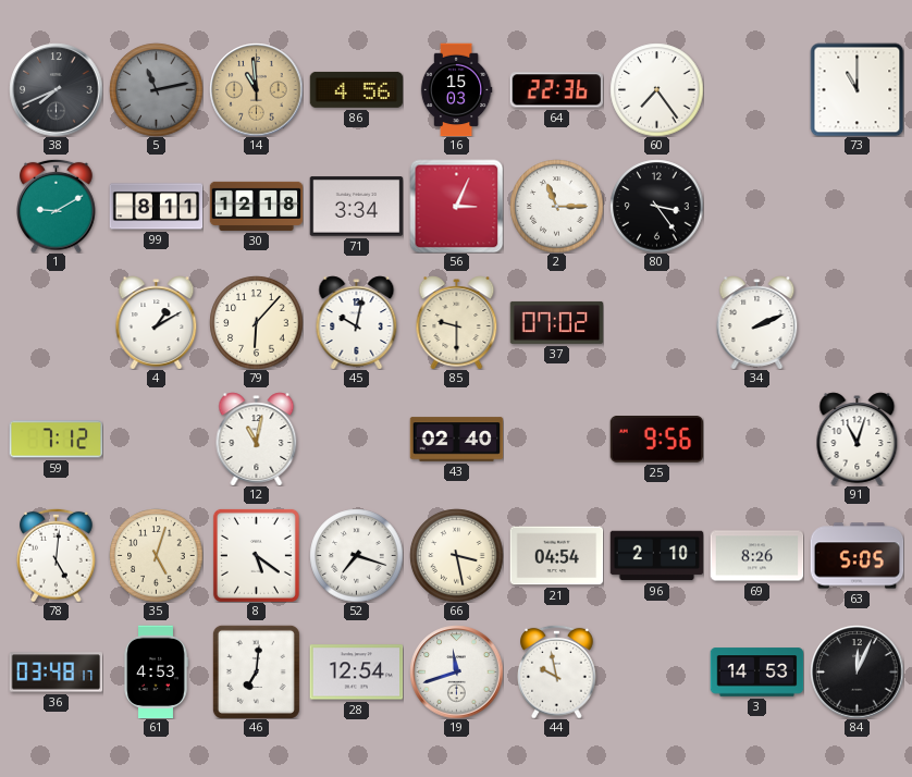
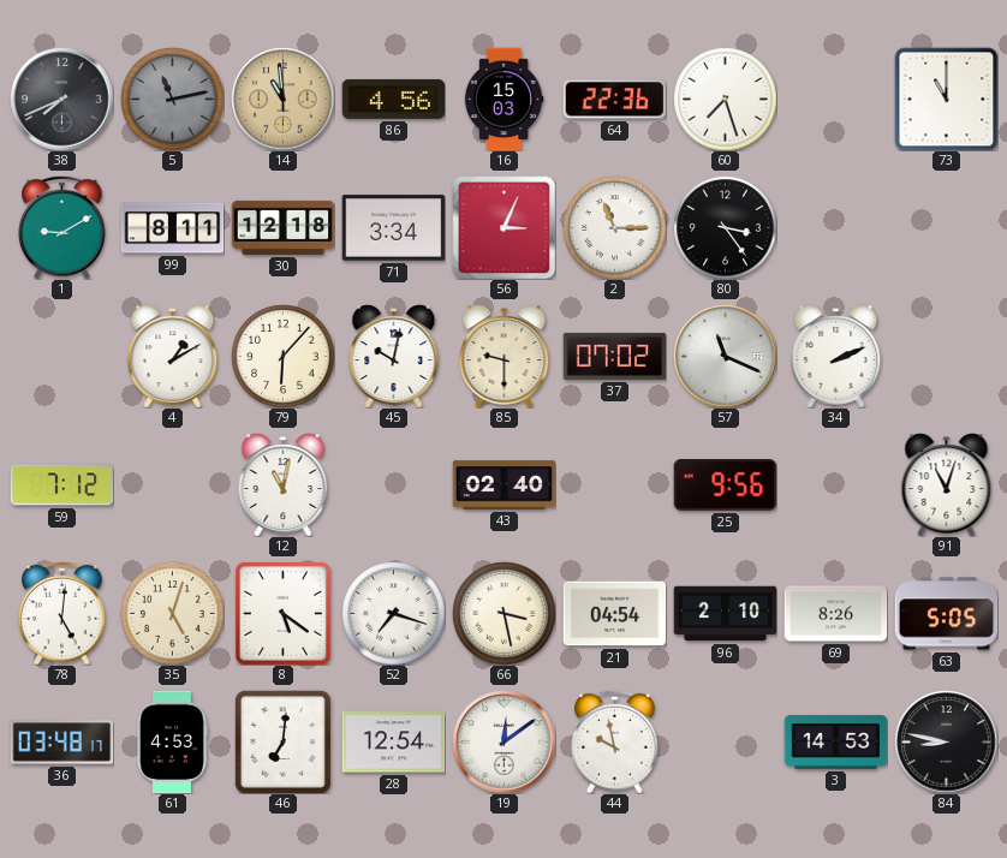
60: 7:24 -> 7:27 (725, 99)
57: none -> 11:19 (725, 356)
19: 11:42 -> 12:09 (503, 741)
84: 12:04 -> 8:47 (946, 741)
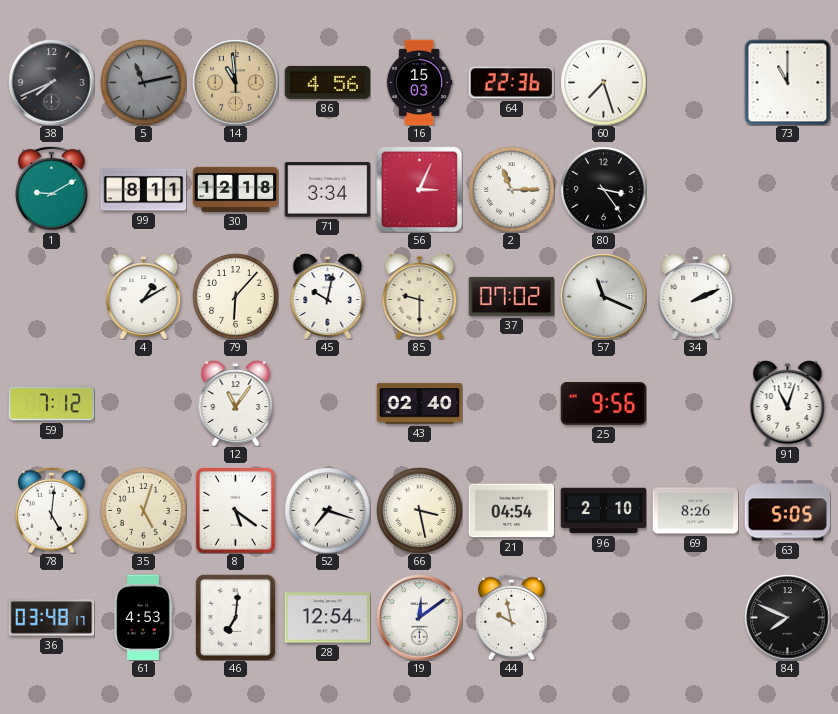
12: 11:02 -> 11:06 (236, 403)
3: 14:53 -> none (835, 743)
84: 8:47 -> 7:49 (787, 617)
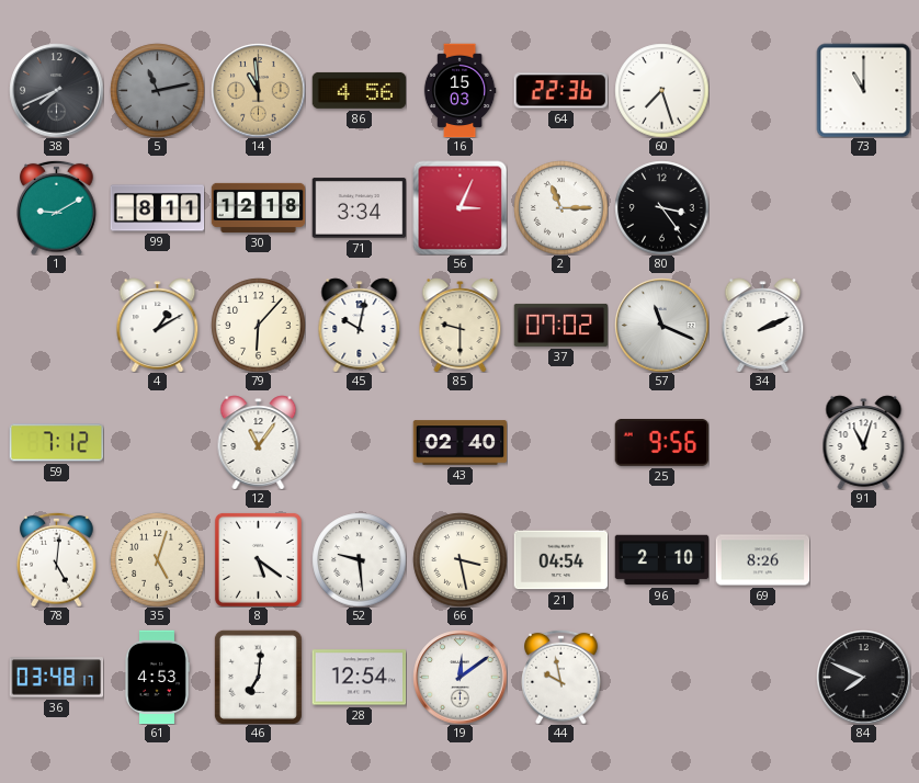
52: 7:18 -> 9:29 (359, 559)
63: 5:05 -> none (787, 511)
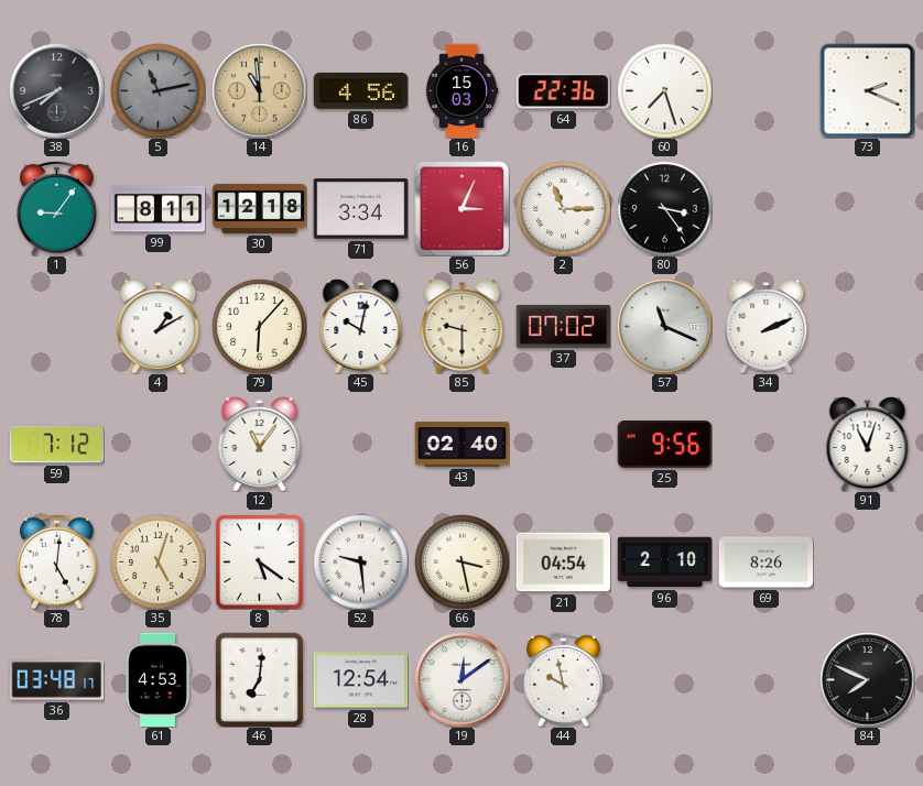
73: 11:00 -> 2:19 (867, 90)
1: 9:10 -> 9:06 (57, 208)
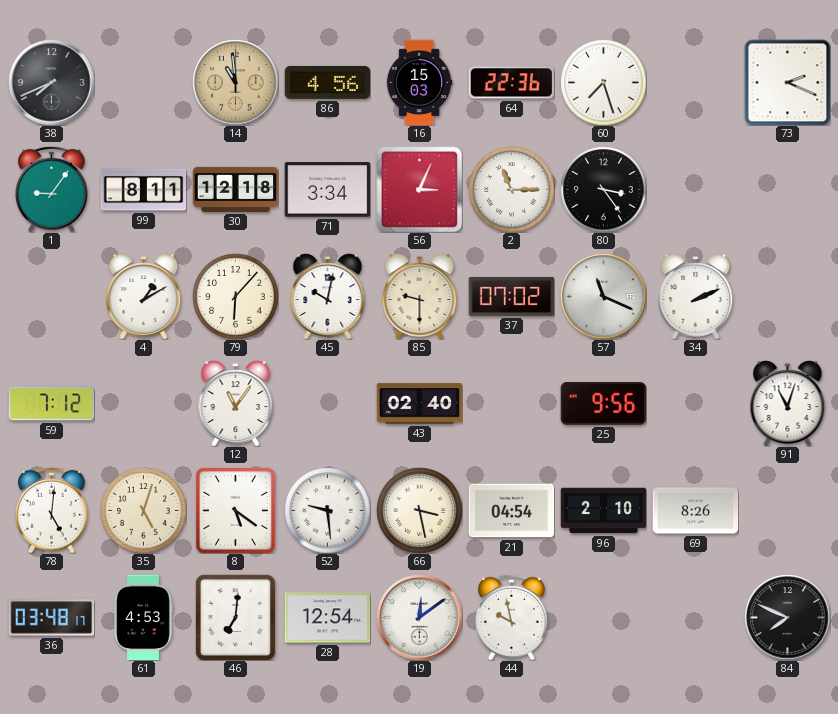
5: 11:13 -> none (158, 90)
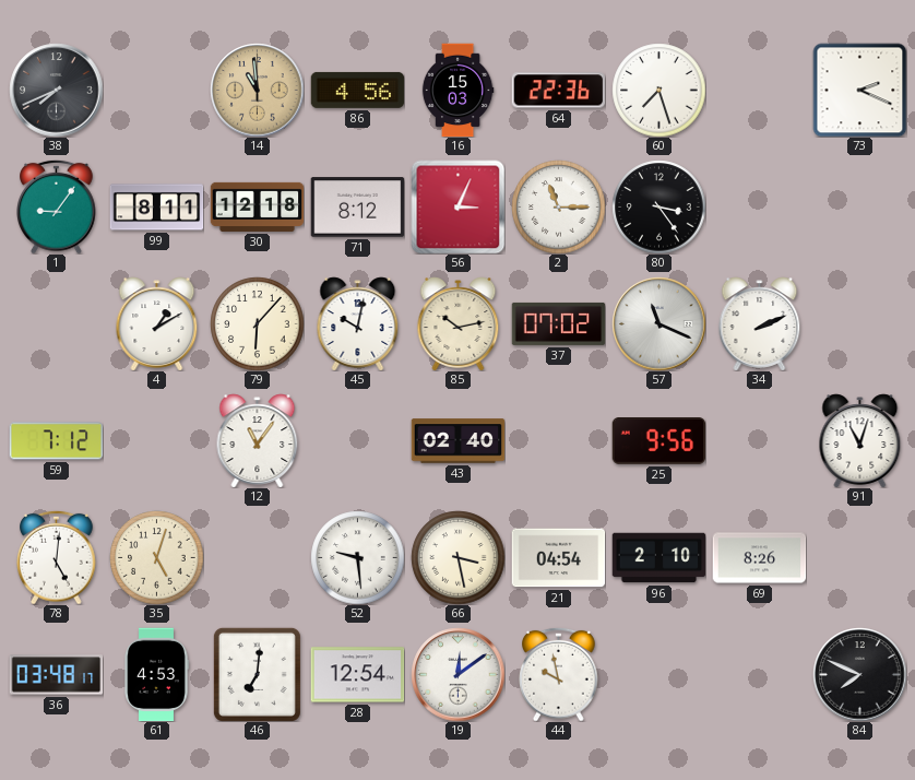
71: 3:34 -> 8:12 (357, 208)
85: 9:30 -> 10:13 (459, 323)
8: 5:21 -> none (235, 510)
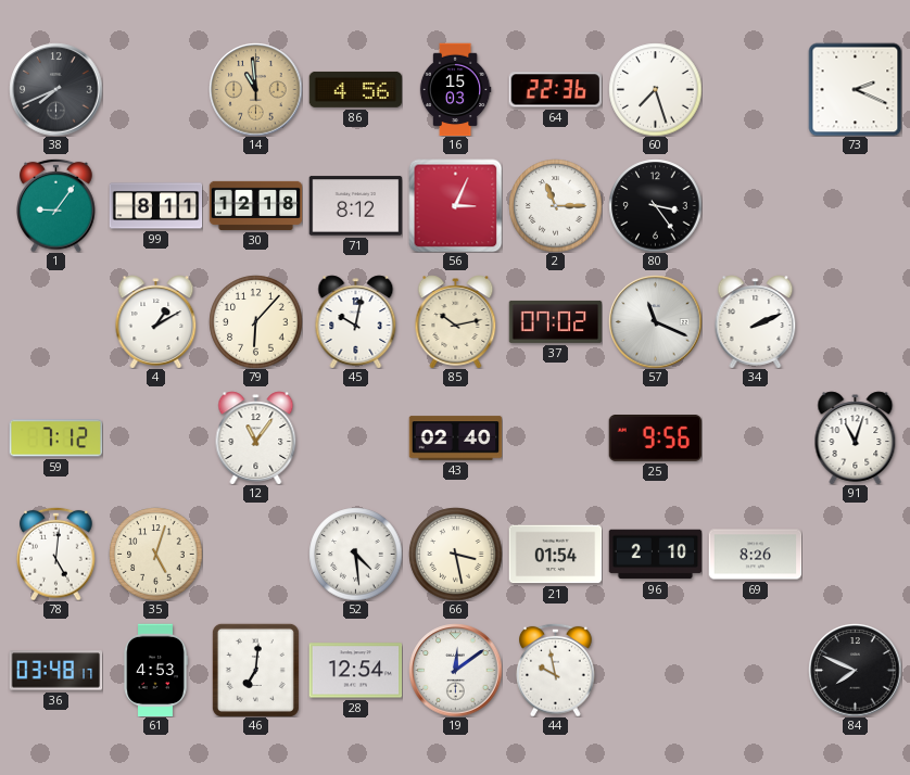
52: 9:29 -> 4:29 (355, 554)
21: 04:54 -> 01:54 (555, 555)
